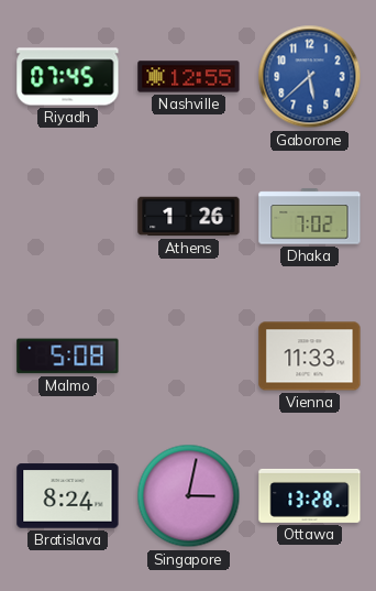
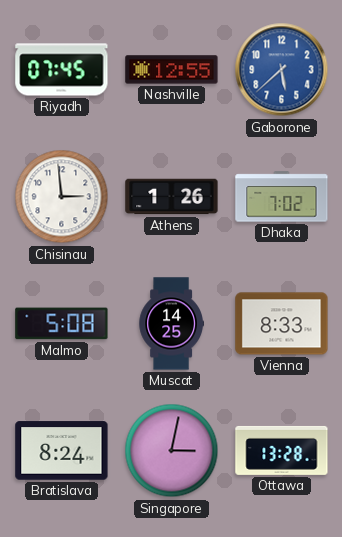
Chisinau: none -> 2:59 (62, 197)
Muscat: none -> 14:25 (171, 324)
Vienna: 11:33 -> 8:33 (282, 324)
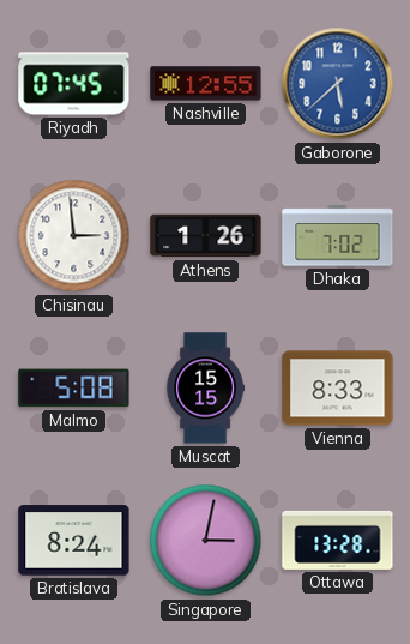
Muscat: 14:25 -> 15:15 (205, 389)
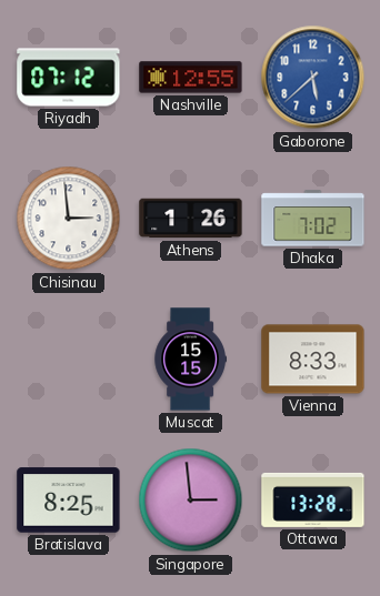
Riyadh: 07:45 -> 07:12 (69, 78)
Malmo: 5:08 -> none (74, 389)
Bratislava: 8:24 -> 8:25 (69, 501)
Singapore: 3:02 -> 2:59 (191, 501)
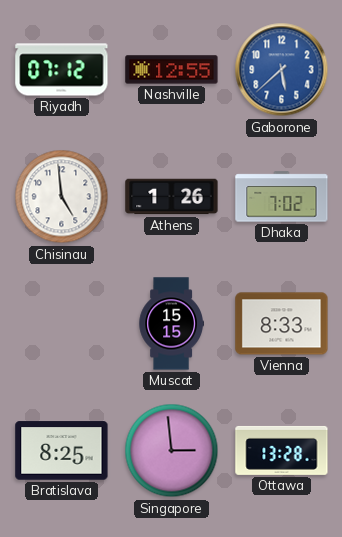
Chisinau: 2:59 -> 4:59 (62, 197)
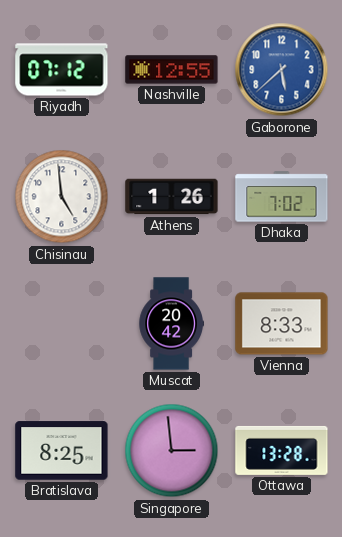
Muscat: 15:15 -> 20:42 (171, 324)
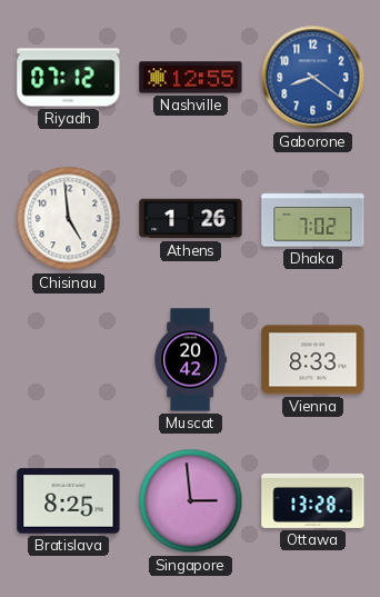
Gaborone: 5:38 -> 8:21 (313, 78)
